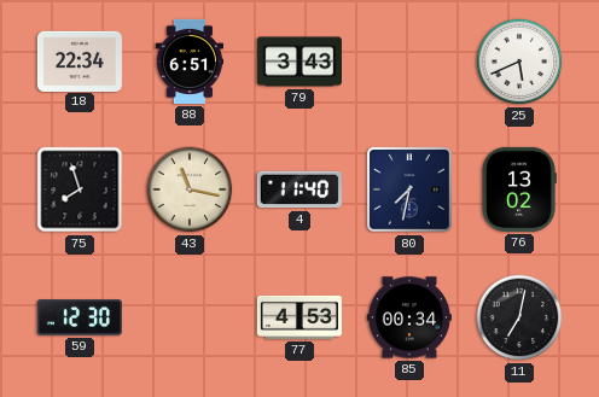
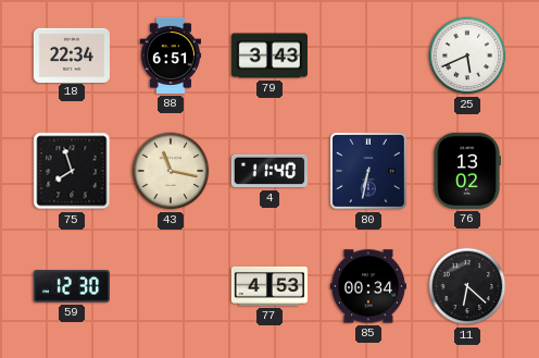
80: 7:32 -> 6:32 (368, 171)
11: 7:02 -> 6:22 (467, 286)
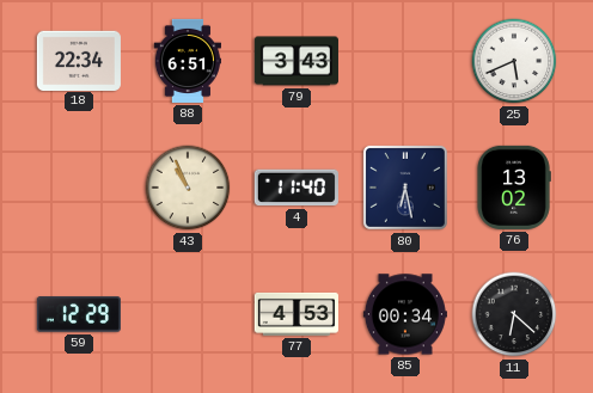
75: 7:57 -> none (72, 171)
43: 11:17 -> 10:56 (188, 188)
80: 6:32 -> 6:28 (405, 188)
59: 12:30 -> 12:29 (79, 314)
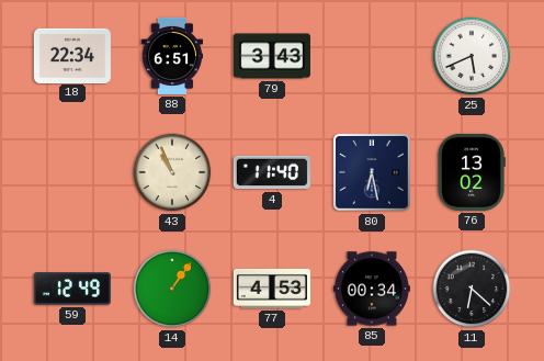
59: 12:29 -> 12:49 (72, 289)
14: none -> 1:06 (172, 289)
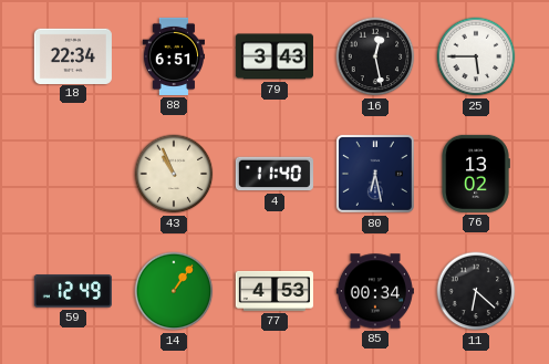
16: none -> 12:28 (375, 56)
25: 5:41 -> 5:45 (476, 56)
